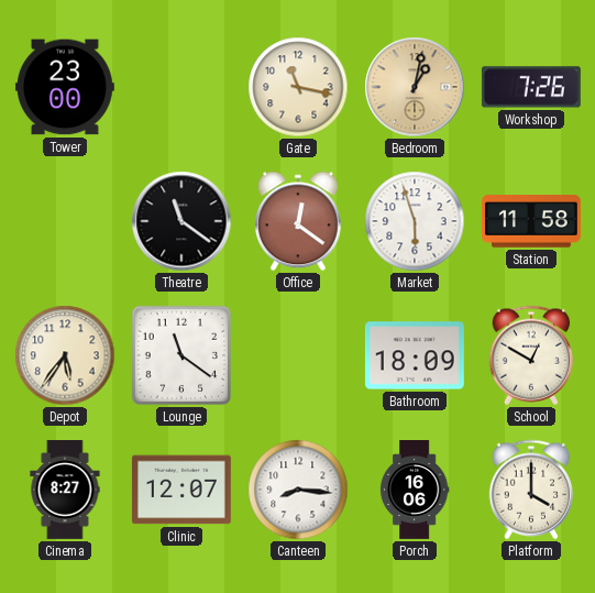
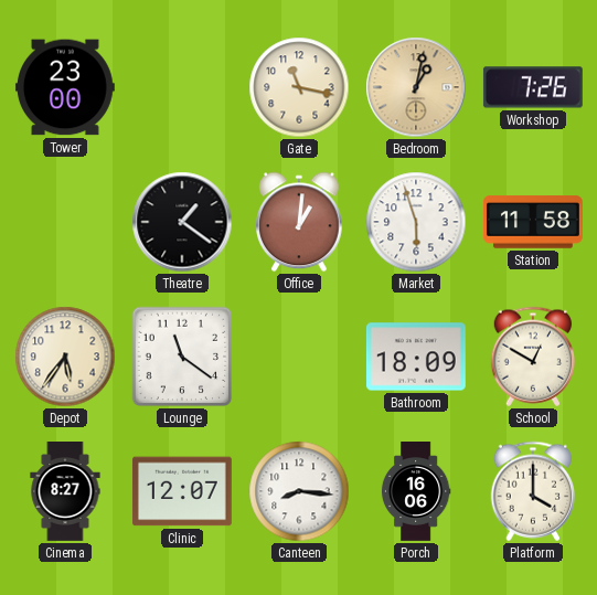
Theatre: 11:21 -> 1:21 (182, 222)
Office: 12:21 -> 1:01 (300, 222)
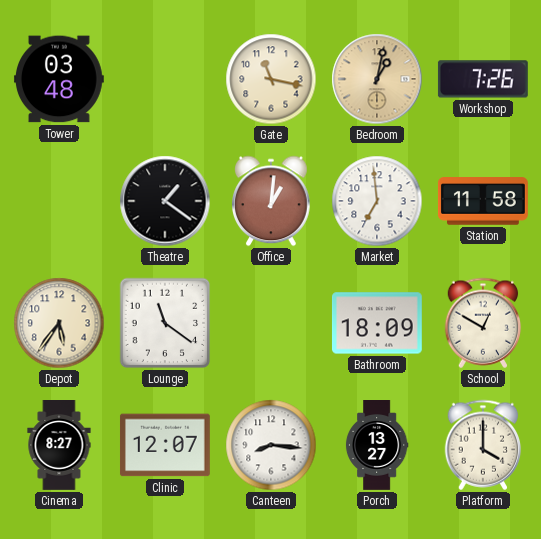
Tower: 23:00 -> 03:48 (59, 79)
Market: 5:57 -> 6:59 (377, 201)
Porch: 16:06 -> 13:27 (377, 445)
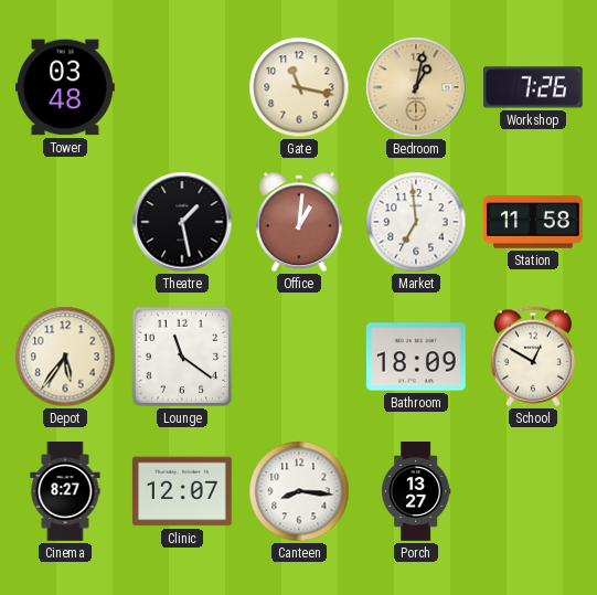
Theatre: 1:21 -> 1:28 (182, 222)
Platform: 4:00 -> none (483, 445)
